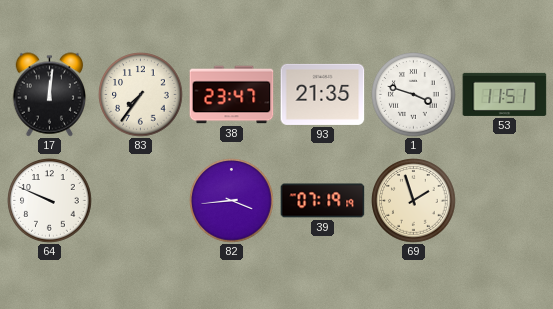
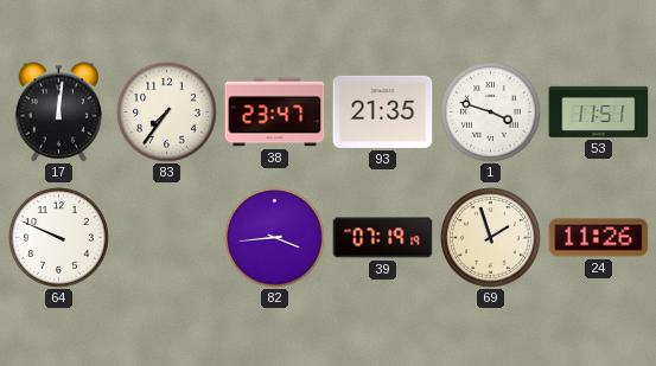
24: none -> 11:26 (599, 238)
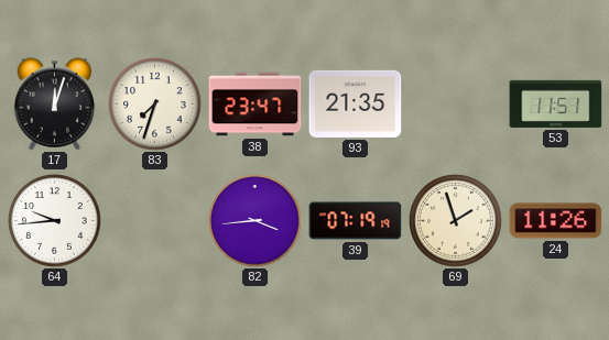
17: 12:01 -> 12:03 (55, 105)
83: 7:36 -> 7:33 (155, 105)
1: 3:48 -> none (491, 113)
64: 9:49 -> 9:44 (55, 221)
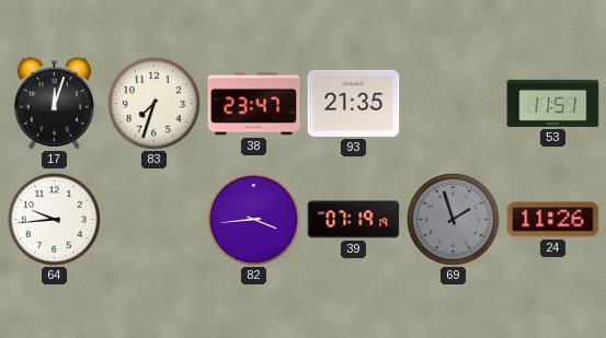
69 dial: cream -> grey (454, 220)
